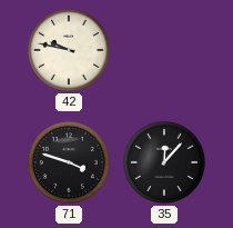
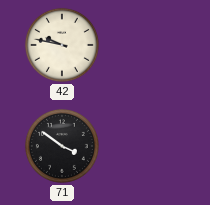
71: 3:48 -> 3:51 (62, 146)
35: 12:07 -> none (164, 162)
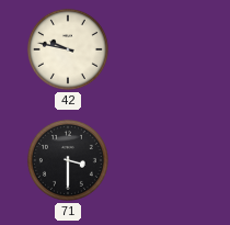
71: 3:51 -> 3:30 (68, 160)
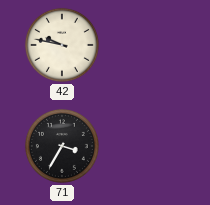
71: 3:30 -> 3:35 (62, 146)
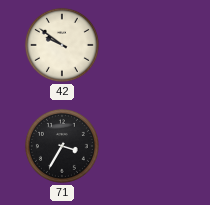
42: 9:47 -> 9:51 (62, 45)
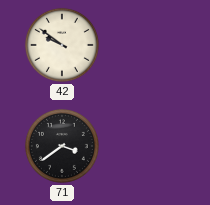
71: 3:35 -> 3:39 (62, 146)
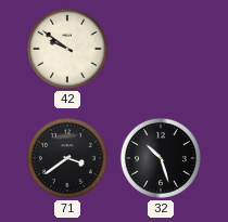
32: none -> 10:27 (161, 158)
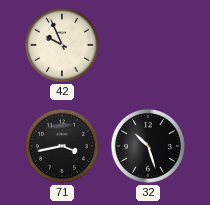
42: 9:51 -> 9:56 (62, 45)
71: 3:39 -> 3:43 (62, 146)
